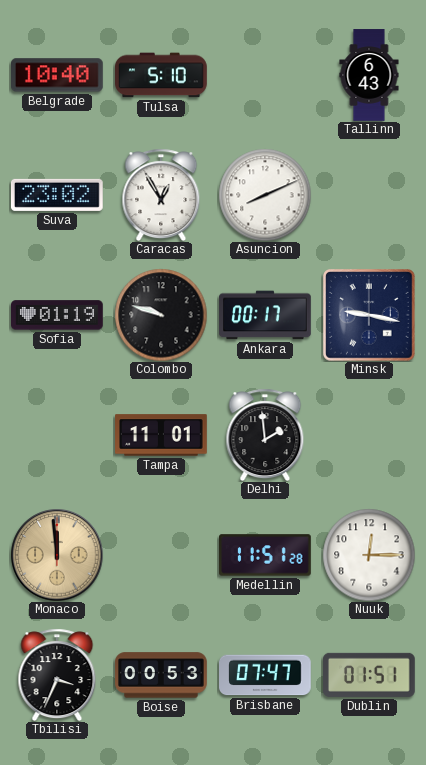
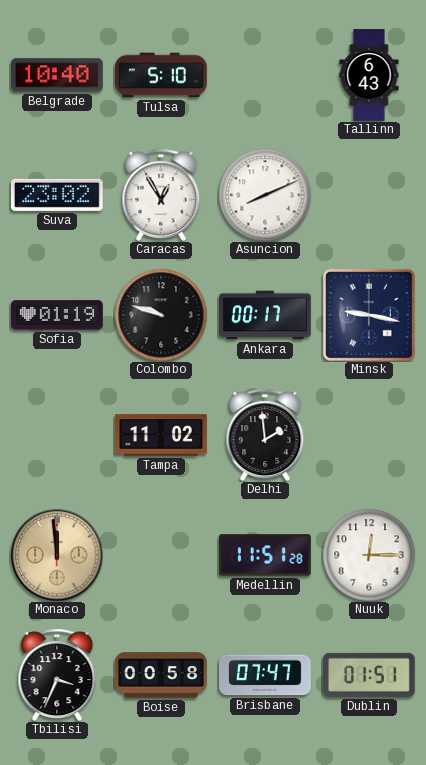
Tampa: 11:01 -> 11:02 (161, 435)
Boise: 00:53 -> 00:58 (161, 675)
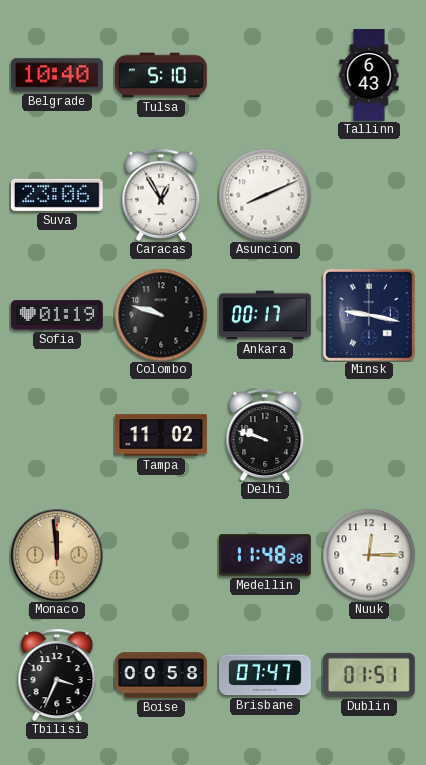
Suva: 23:02 -> 23:06 (57, 195)
Delhi: 1:59 -> 9:48 (265, 435)
Medellin: 11:51 -> 11:48 (265, 555)
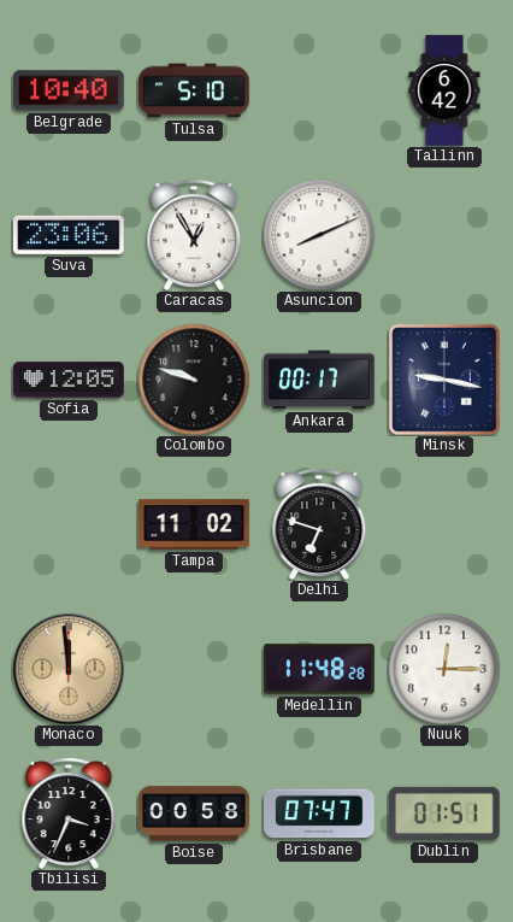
Tallinn: 6:43 -> 6:42 (444, 90)
Sofia: 01:19 -> 12:05 (70, 380)
Delhi: 9:48 -> 6:48 (319, 524)
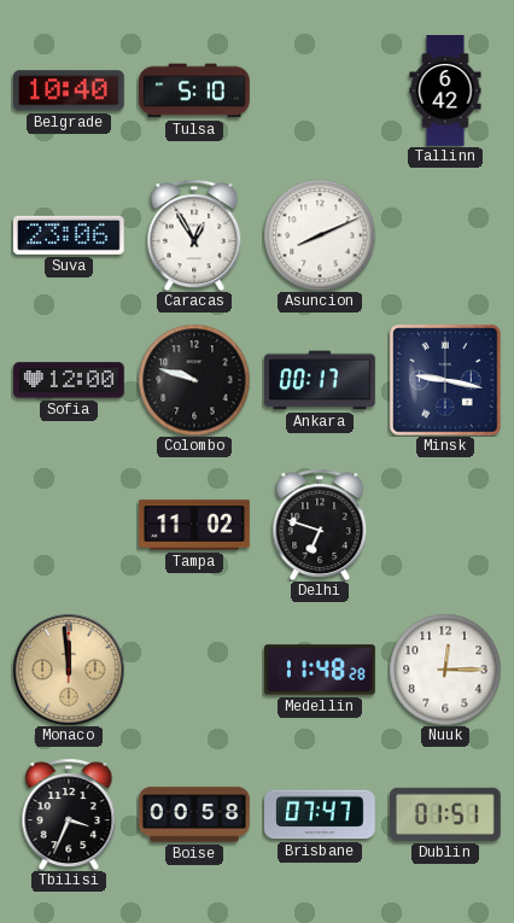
Sofia: 12:05 -> 12:00 (70, 380)
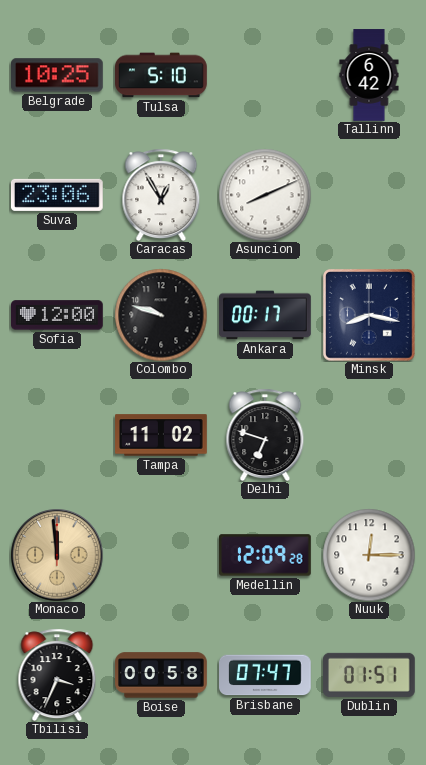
Belgrade: 10:40 -> 10:25 (58, 75)
Minsk: 9:17 -> 8:17 (369, 315)
Medellin: 11:48 -> 12:09 (265, 555)
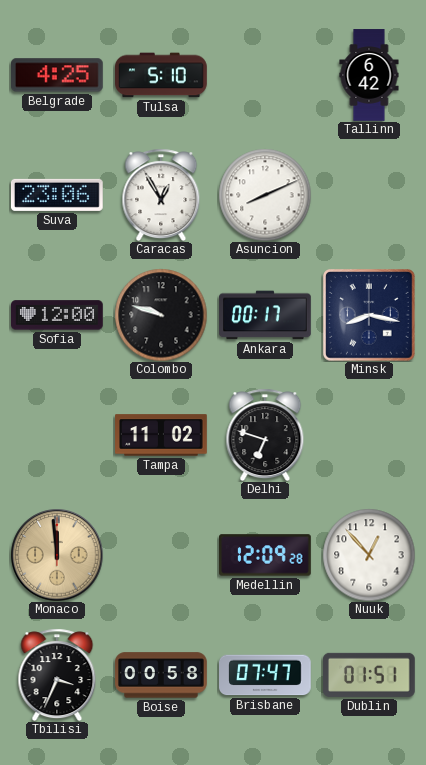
Belgrade: 10:25 -> 4:25 (58, 75)
Nuuk: 12:15 -> 12:53 (369, 555)
